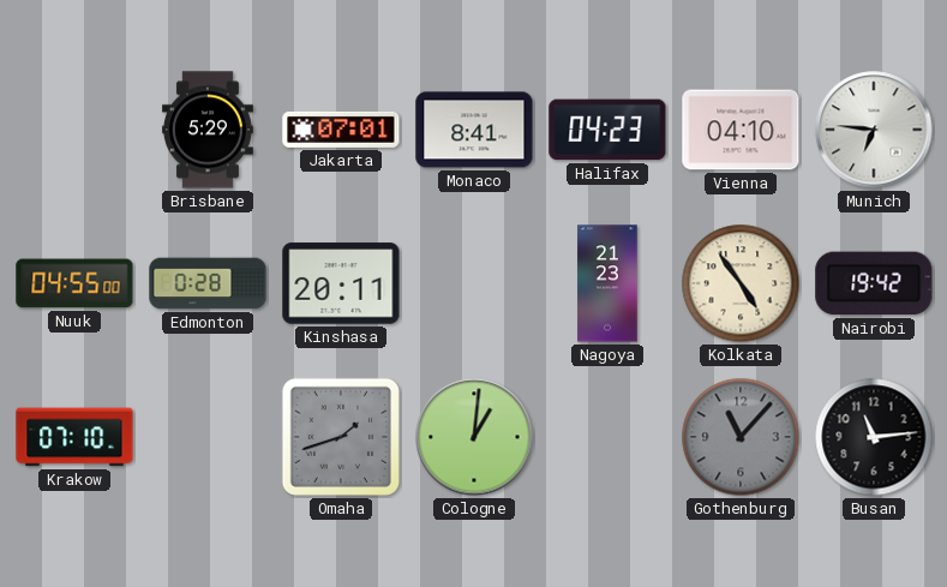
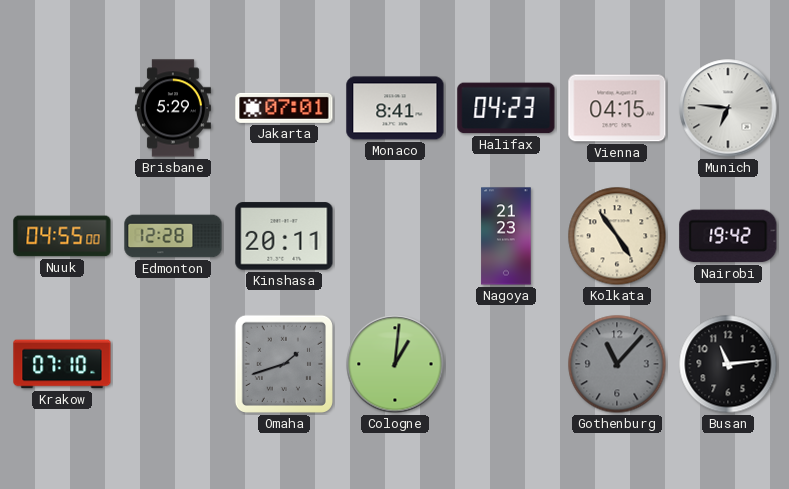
Vienna: 04:10 -> 04:15 (617, 108)
Edmonton: 0:28 -> 12:28 (173, 236)
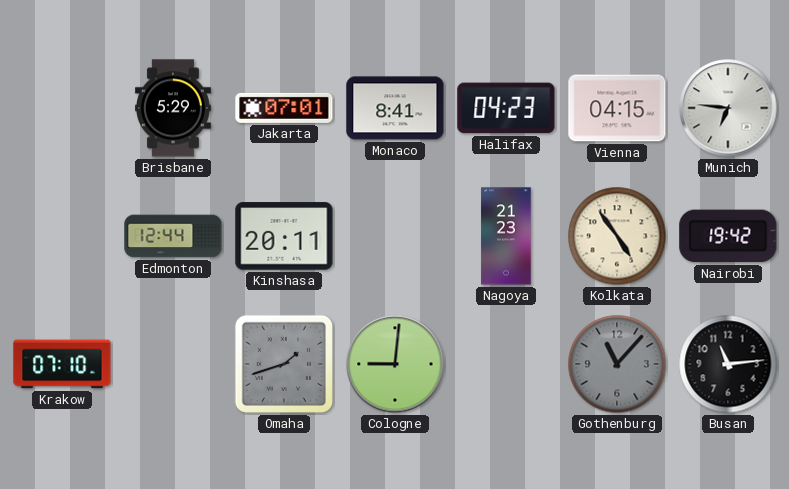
Nuuk: 04:55 -> none (62, 236)
Edmonton: 12:28 -> 12:44 (173, 236)
Cologne: 1:01 -> 9:01 (395, 364)
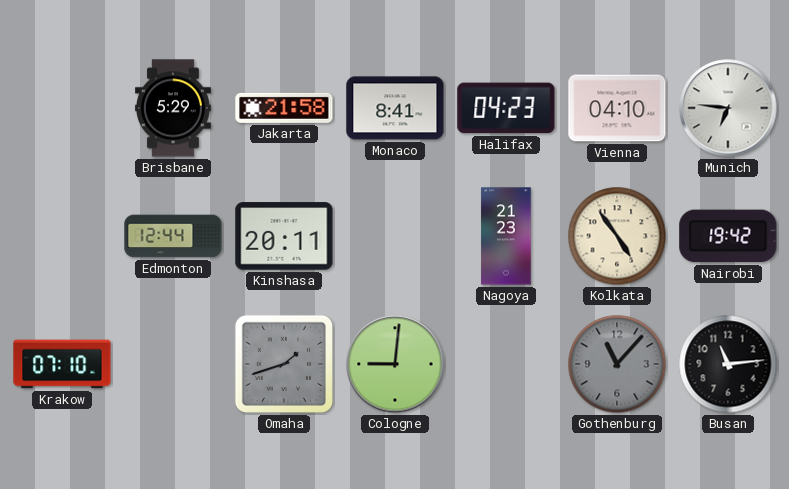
Jakarta: 07:01 -> 21:58 (284, 108)
Vienna: 04:15 -> 04:10 (617, 108)
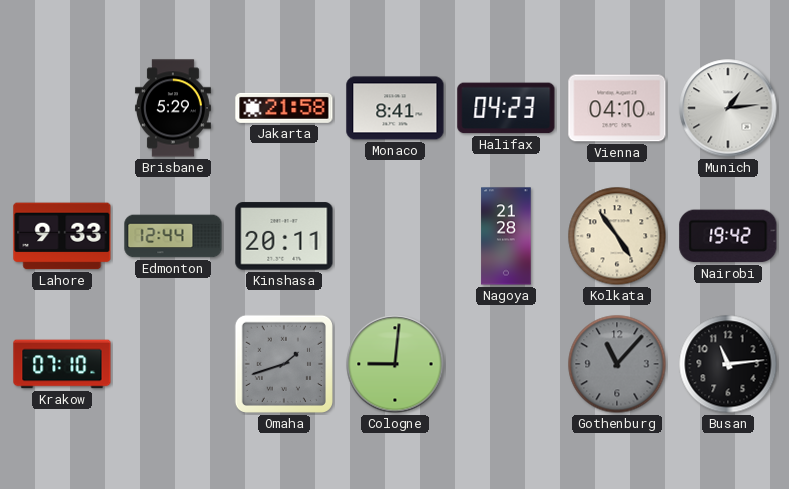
Munich: 6:46 -> 1:14 (728, 108)
Lahore: none -> 9:33 (62, 236)
Nagoya: 21:23 -> 21:28 (506, 236)
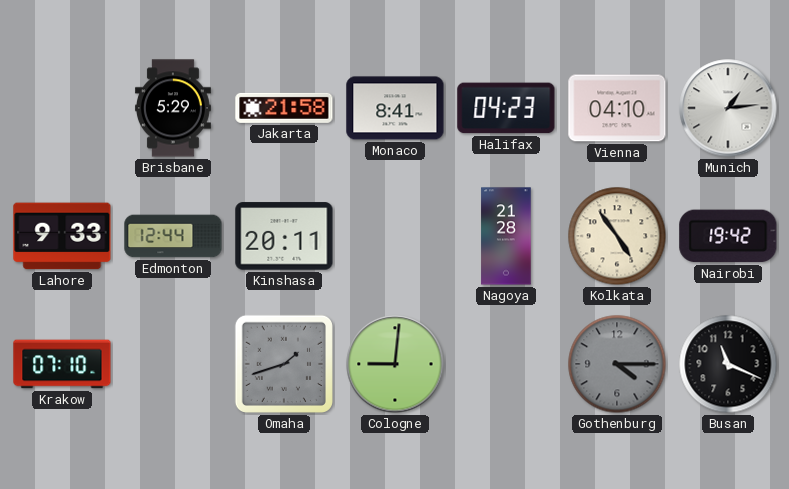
Gothenburg: 11:07 -> 4:15 (617, 364)
Busan: 11:14 -> 11:19 (728, 364)
